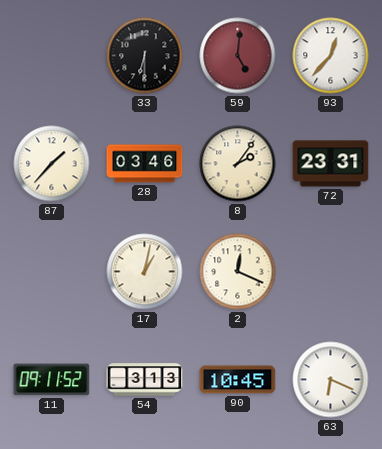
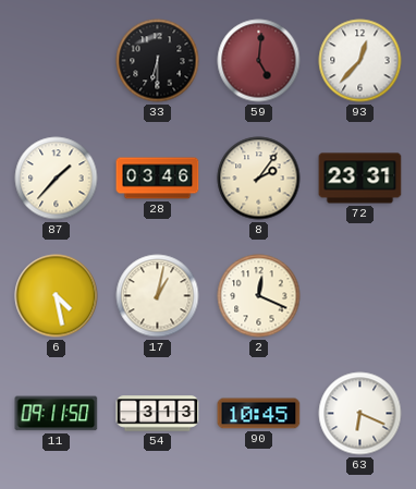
6: none -> 4:28 (57, 296)
11: 09:11:52 -> 09:11:50 (57, 414)
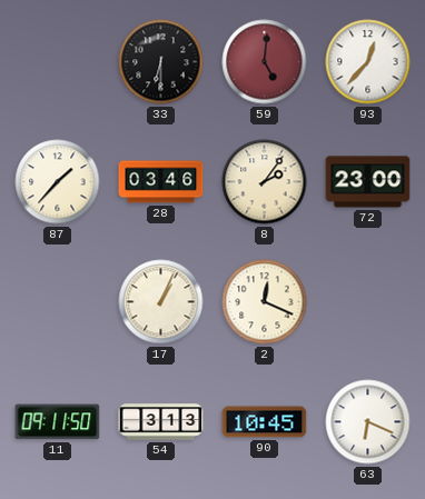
72: 23:31 -> 23:00 (368, 182)
6: 4:28 -> none (57, 296)
17: 1:02 -> 1:04 (161, 302)
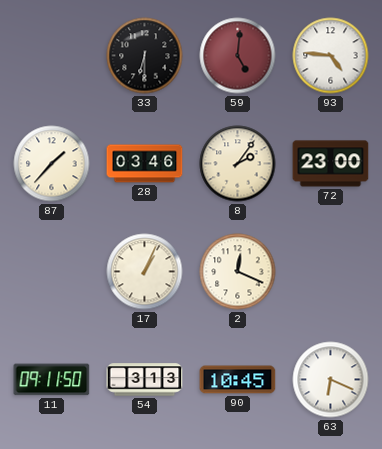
93: 12:37 -> 4:46 (331, 56)
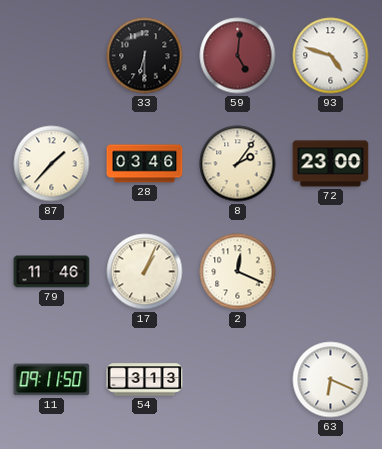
93: 4:46 -> 4:48 (331, 56)
79: none -> 11:46 (52, 272)
90: 10:45 -> none (238, 380)
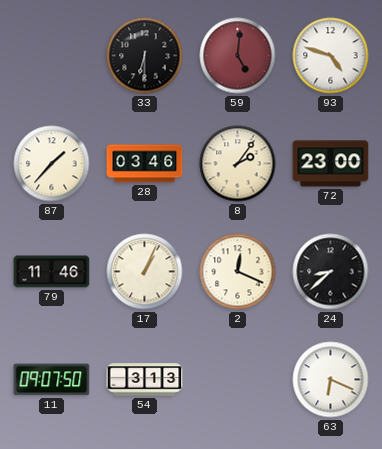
24: none -> 8:38 (331, 272)
11: 09:11 -> 09:07 (52, 380)
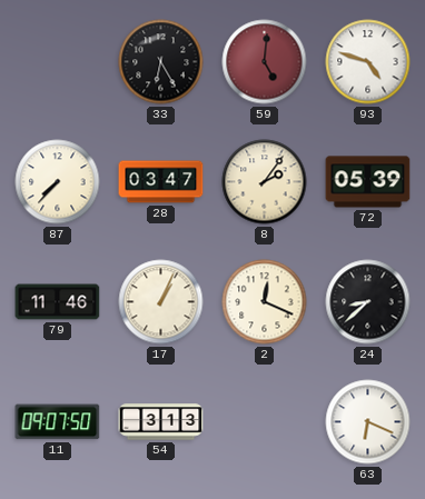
33: 6:30 -> 6:25 (161, 62)
87: 1:37 -> 7:37 (58, 182)
28: 03:46 -> 03:47 (161, 182)
72: 23:00 -> 05:39 (368, 182)
